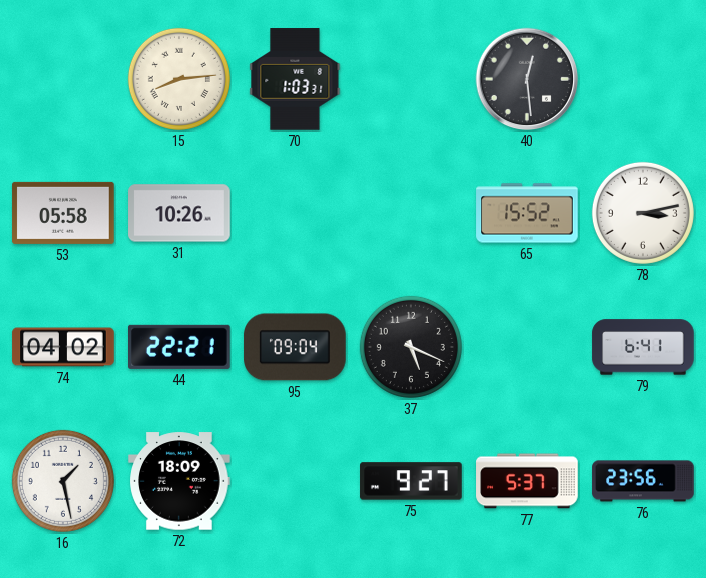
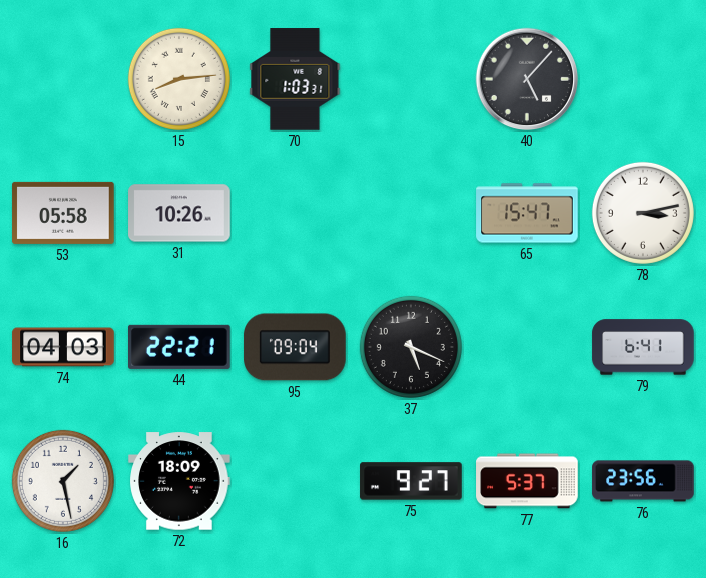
40: 12:29 -> 5:07 (527, 79)
65: 15:52 -> 15:47 (527, 213)
74: 04:02 -> 04:03 (63, 347)
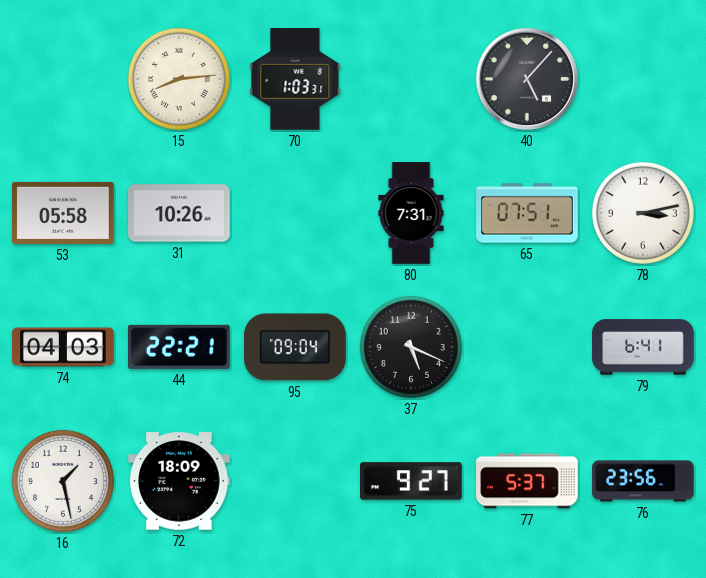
80: none -> 7:31 (411, 213)
65: 15:47 -> 07:51 (527, 213)
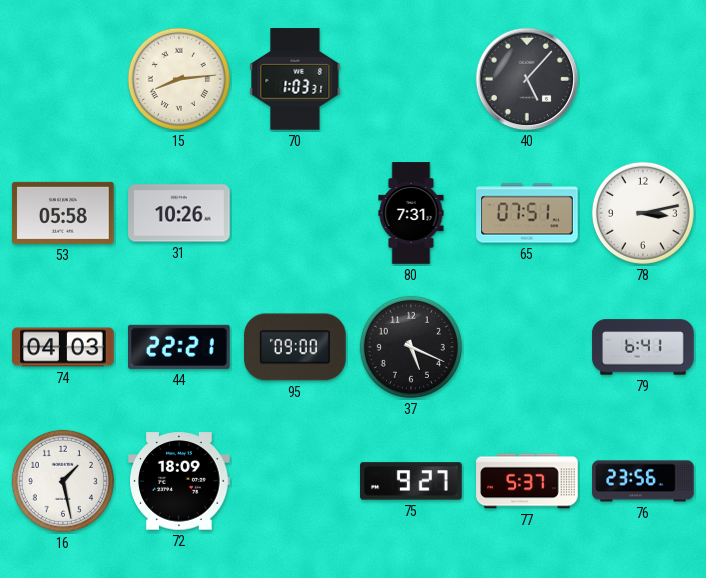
95: 09:04 -> 09:00 (295, 347)
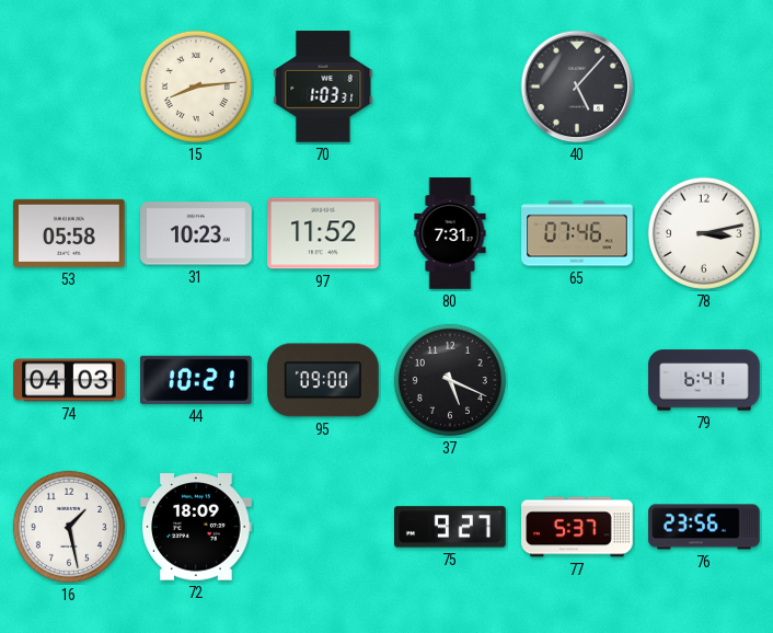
31: 10:26 -> 10:23 (196, 233)
97: none -> 11:52 (323, 233)
65: 07:51 -> 07:46 (577, 233)
44: 22:21 -> 10:21 (197, 380)
